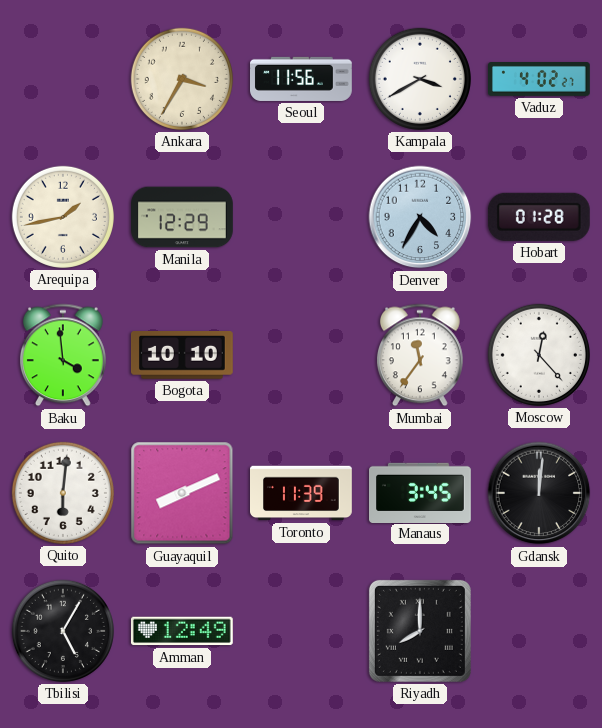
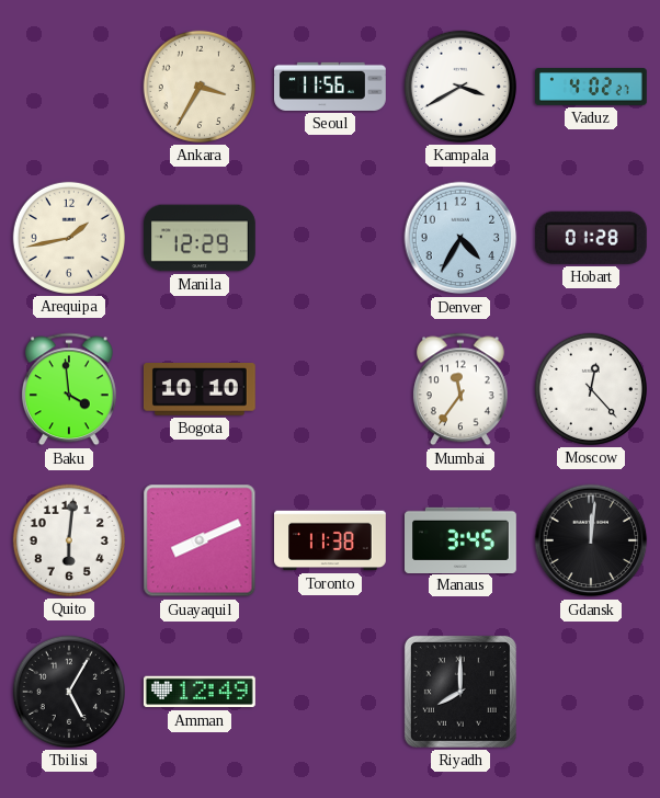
Toronto: 11:39 -> 11:38 (331, 540)
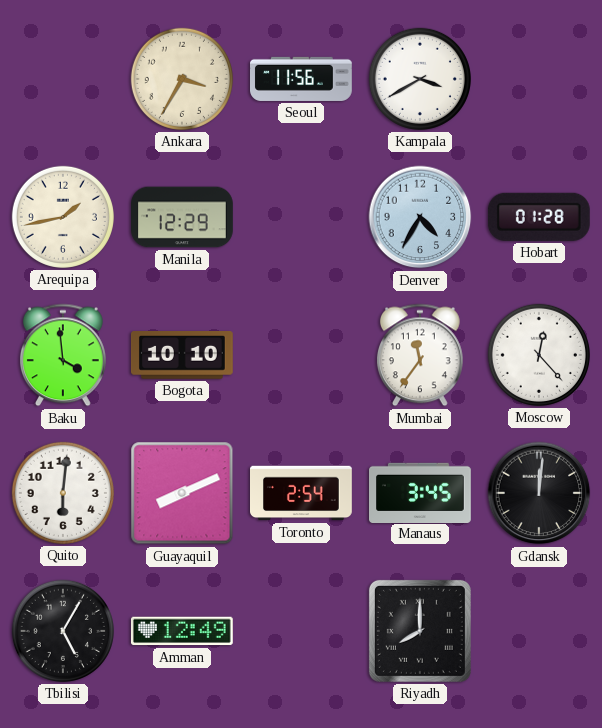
Vaduz: 4:02 -> none (592, 88)
Toronto: 11:38 -> 2:54 (302, 493)
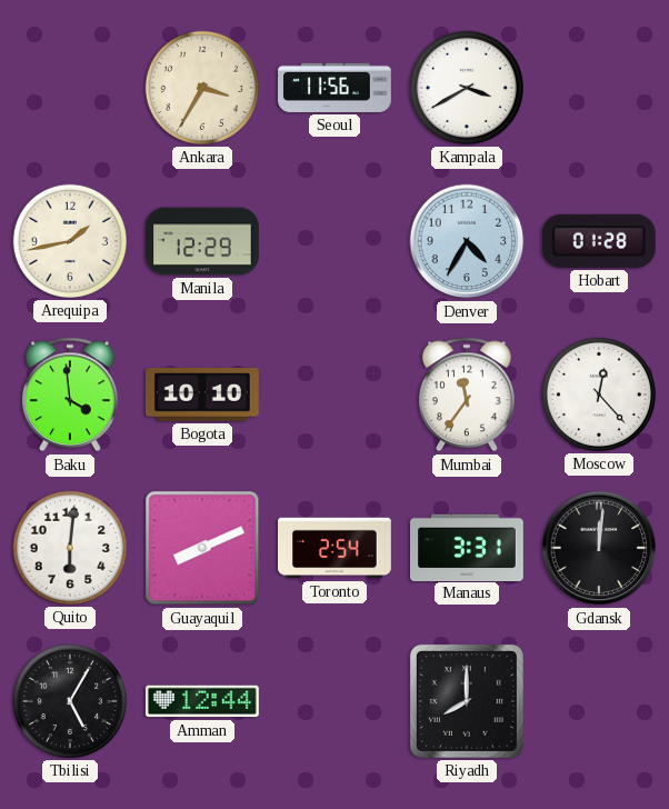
Manaus: 3:45 -> 3:31 (468, 547)
Amman: 12:49 -> 12:44 (202, 701)
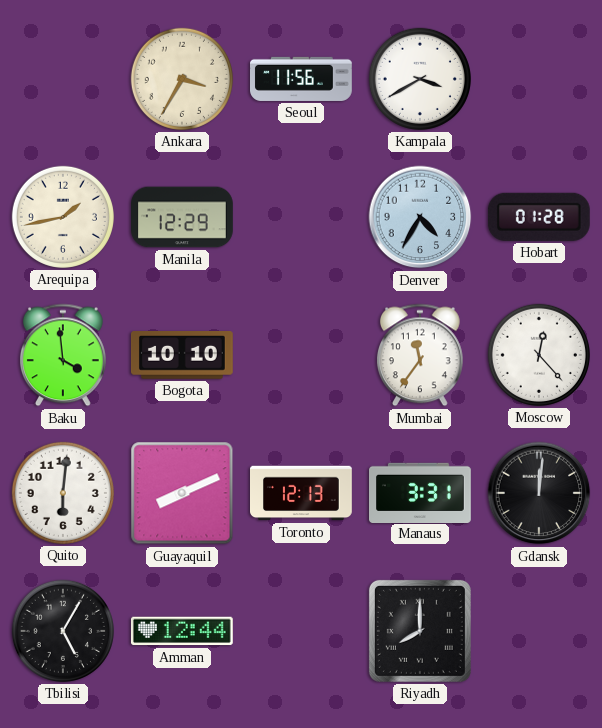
Toronto: 2:54 -> 12:13 (302, 493)
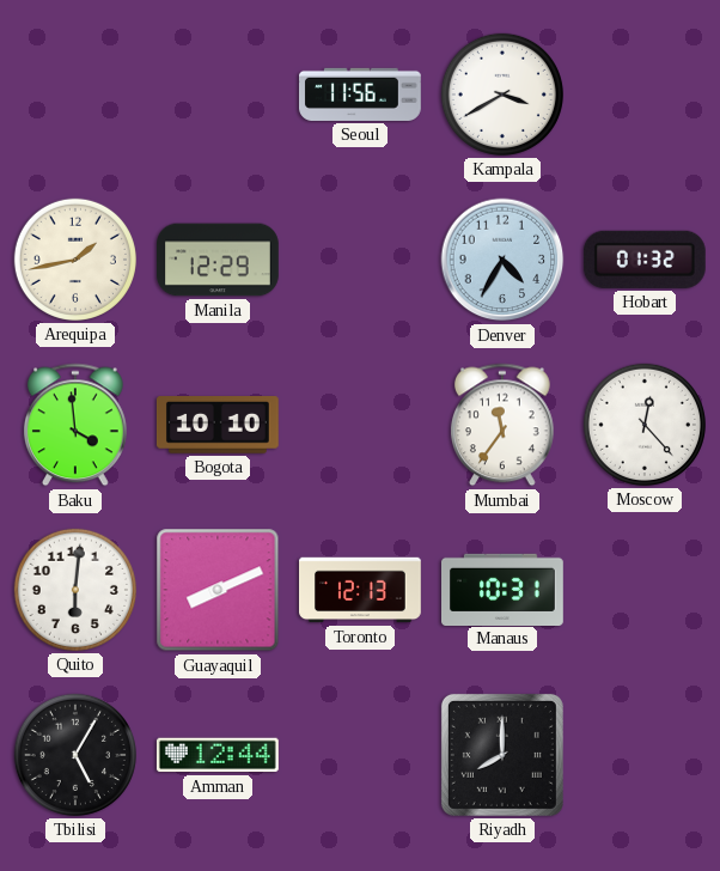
Ankara: 3:35 -> none (182, 79)
Hobart: 01:28 -> 01:32 (645, 260)
Manaus: 3:31 -> 10:31 (504, 589)
Gdansk: 12:01 -> none (539, 493)
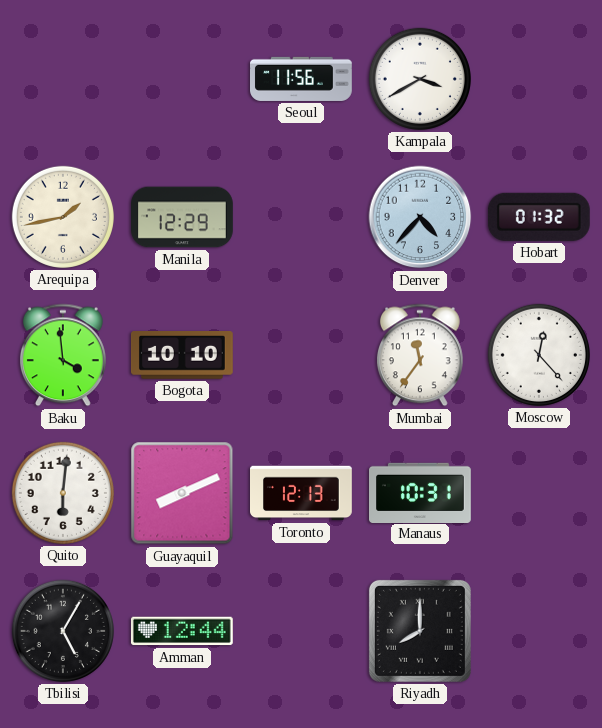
Denver: 4:35 -> 4:37 (420, 217)
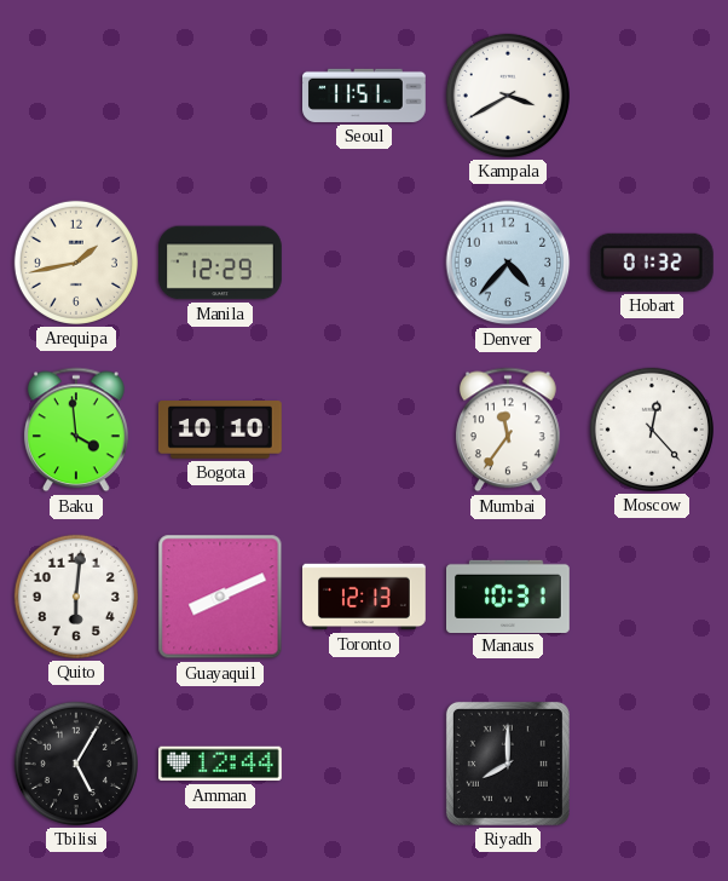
Seoul: 11:56 -> 11:51 (365, 96)
